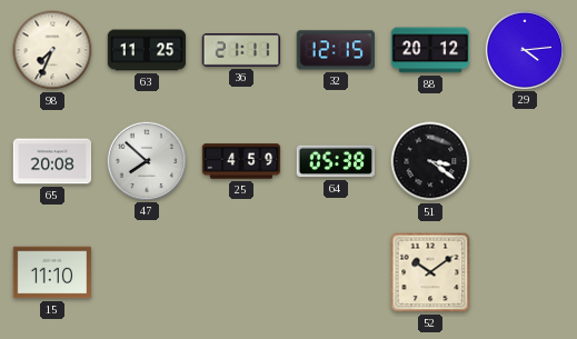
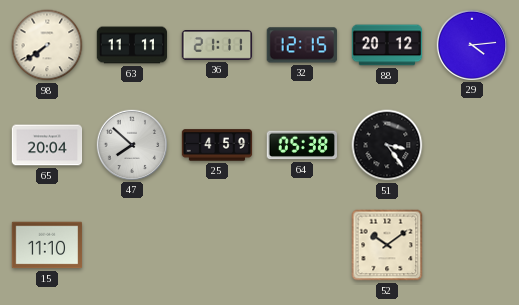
98: 7:34 -> 7:39 (47, 45)
63: 11:25 -> 11:11 (132, 45)
65: 20:08 -> 20:04 (47, 145)
51: 3:21 -> 3:24 (387, 145)
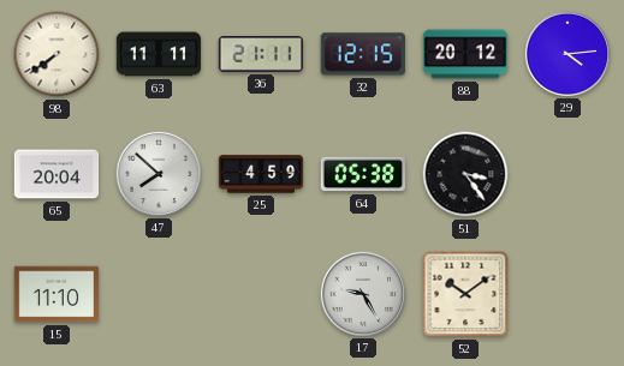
17: none -> 9:25 (362, 293)
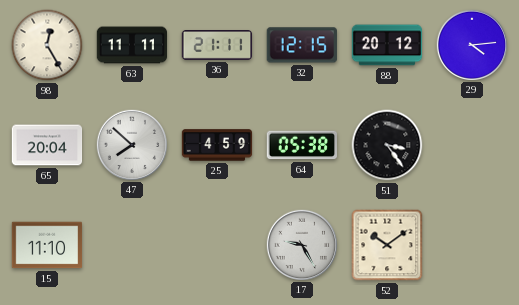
98: 7:39 -> 12:25 (47, 45)
